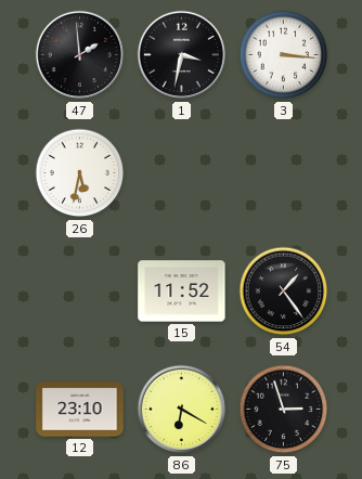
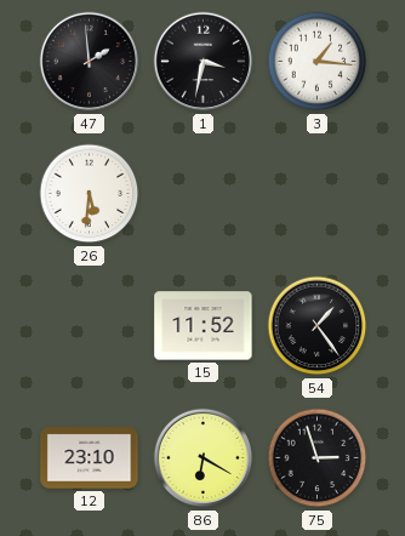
3: 3:16 -> 1:16 (318, 62)
26: 5:32 -> 5:31 (90, 194)
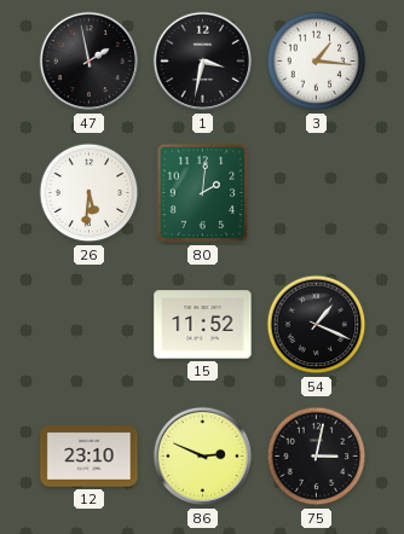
47: 1:59 -> 1:58 (90, 62)
80: none -> 2:01 (203, 193)
54: 1:24 -> 1:19 (317, 325)
86: 6:20 -> 2:49 (203, 457)
75: 2:57 -> 3:02 (317, 457)
